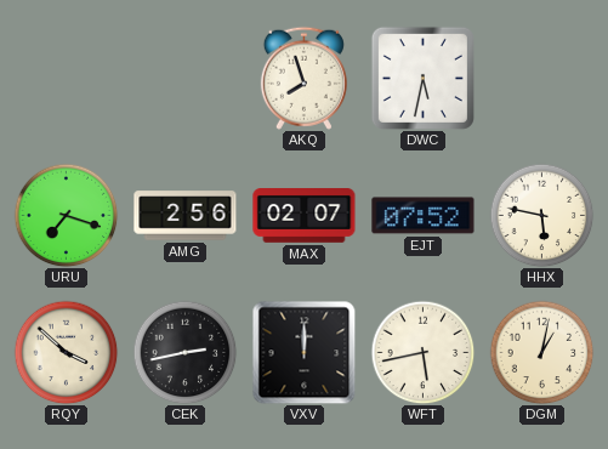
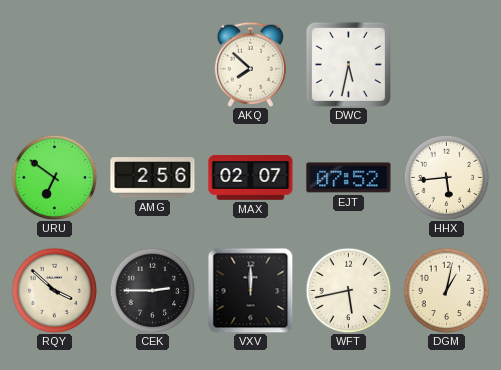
AKQ: 7:57 -> 7:52 (250, 64)
URU: 7:18 -> 6:51 (54, 177)
HHX: 5:47 -> 5:44 (446, 177)
CEK: 2:43 -> 2:45 (152, 290)
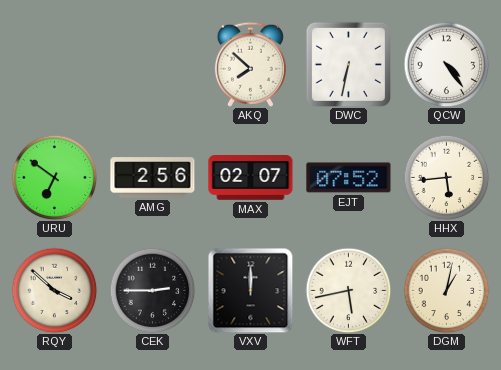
DWC: 5:32 -> 6:32 (348, 64)
QCW: none -> 4:24 (446, 64)
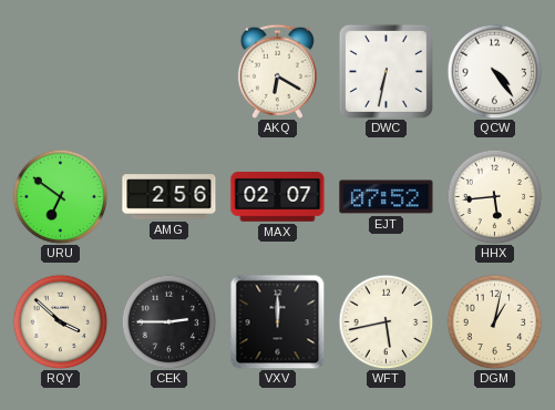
AKQ: 7:52 -> 6:20 (277, 71)
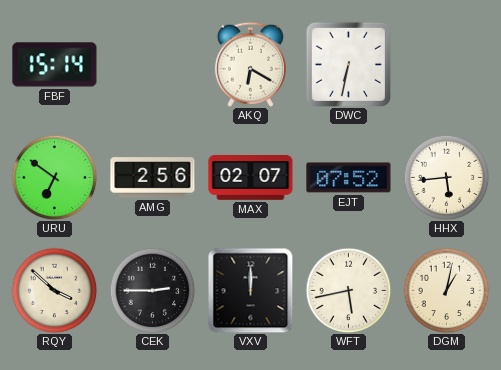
FBF: none -> 15:14 (55, 65)
QCW: 4:24 -> none (494, 71)
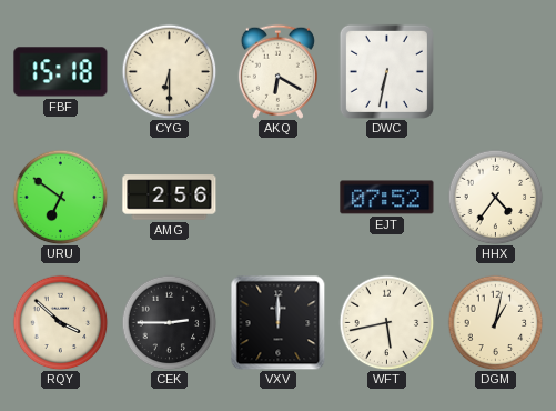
FBF: 15:14 -> 15:18 (61, 72)
CYG: none -> 6:30 (169, 71)
MAX: 02:07 -> none (251, 178)
HHX: 5:44 -> 4:36 (495, 197)
